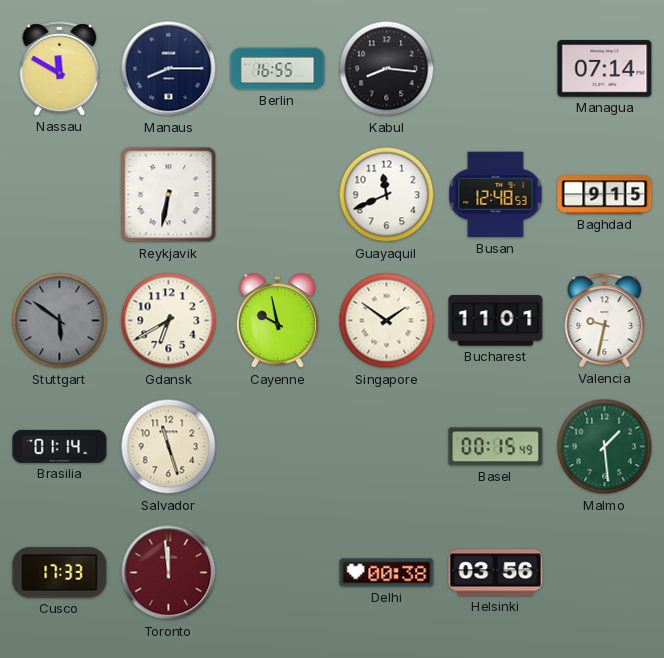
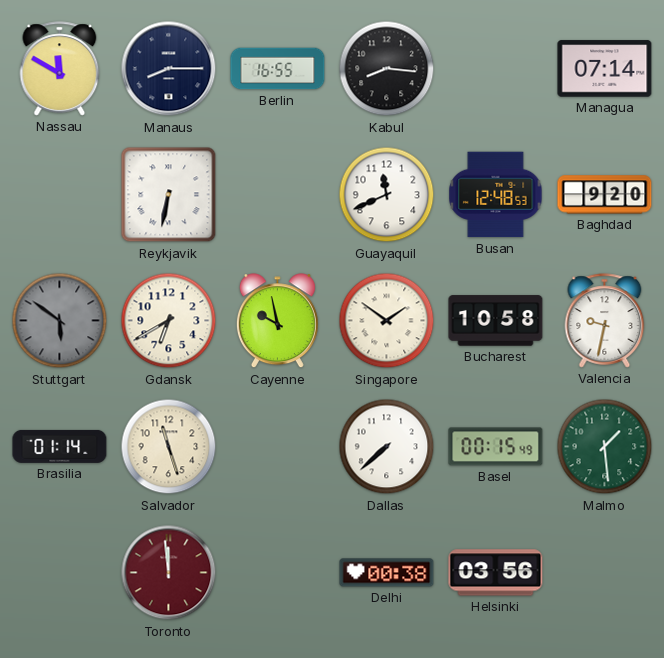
Baghdad: 9:15 -> 9:20 (605, 195)
Bucharest: 11:01 -> 10:58 (496, 321)
Dallas: none -> 7:38 (387, 447)
Cusco: 17:33 -> none (60, 573)
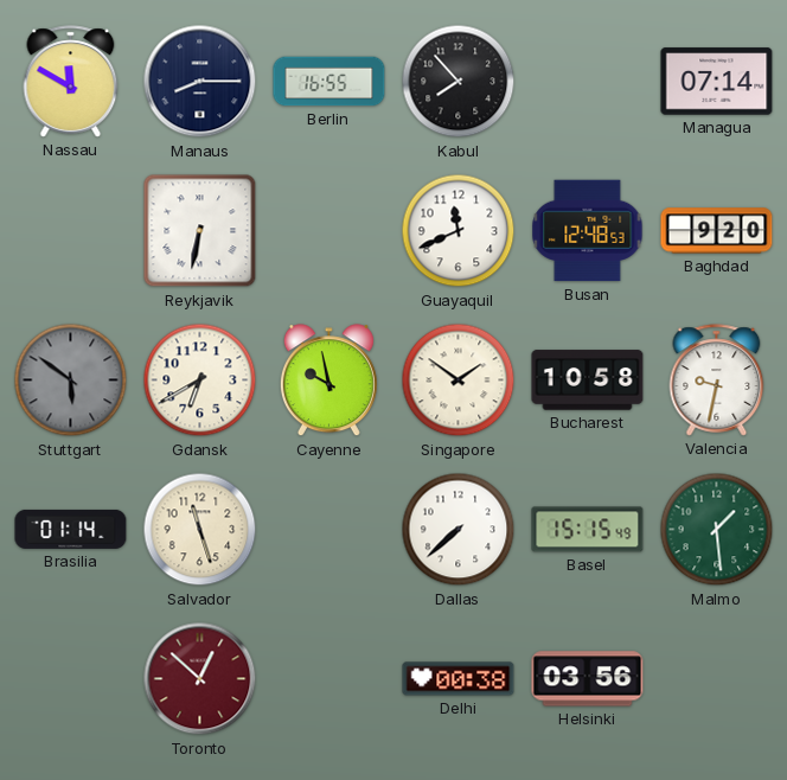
Kabul: 8:16 -> 7:53 (459, 82)
Basel: 00:15 -> 15:15 (588, 530)
Toronto: 11:59 -> 12:52 (200, 679)
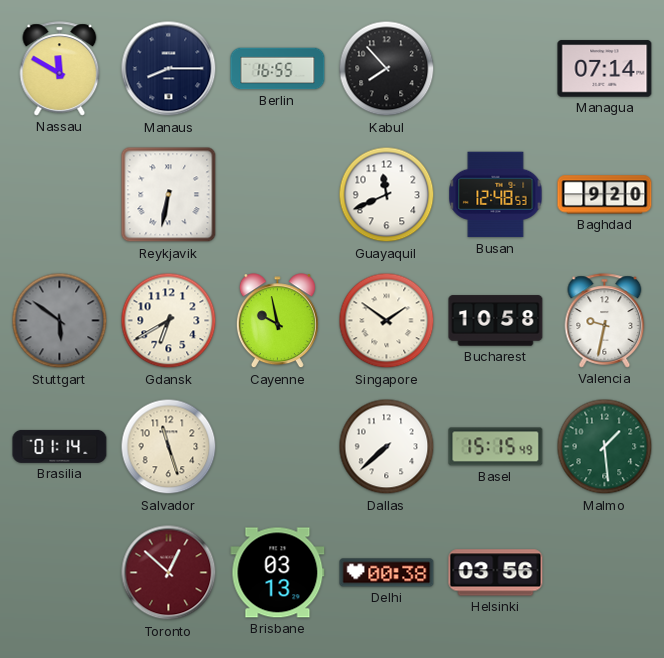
Brisbane: none -> 03:13 (278, 573)
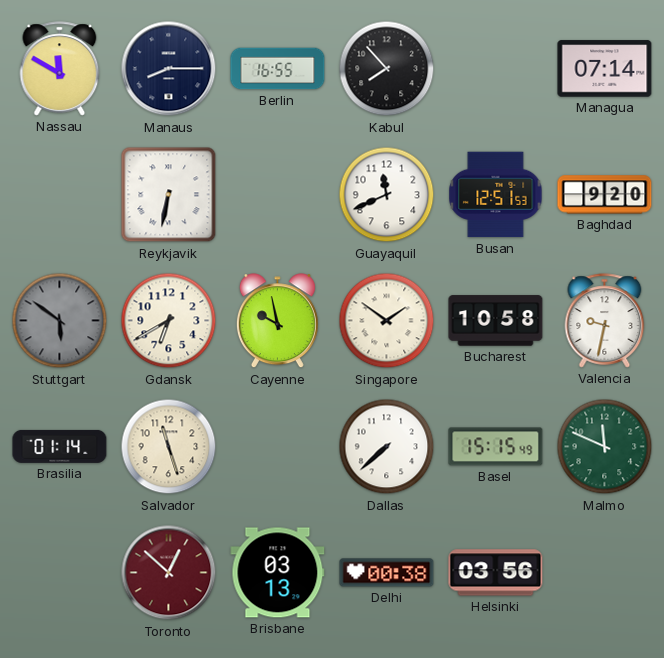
Busan: 12:48 -> 12:51 (496, 195)
Malmo: 1:29 -> 11:49 (605, 447)
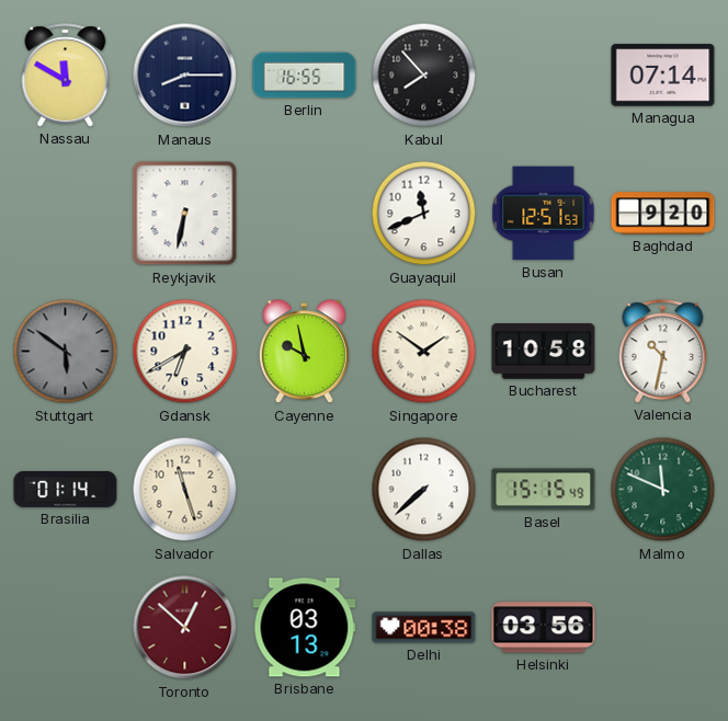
Valencia: 9:32 -> 10:32 (663, 352)
